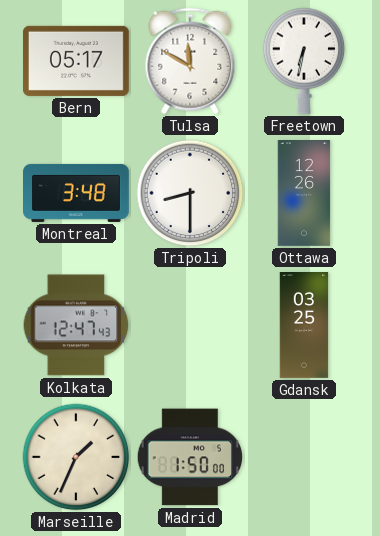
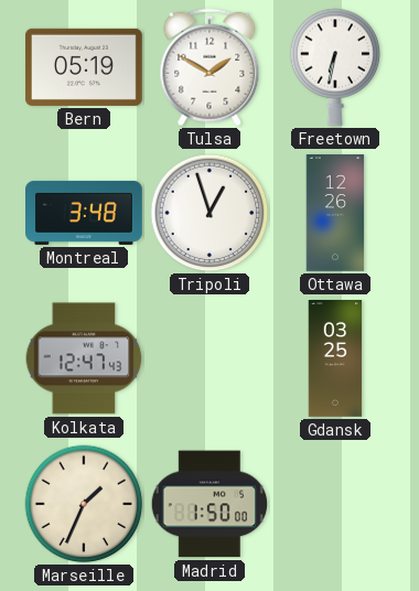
Bern: 05:17 -> 05:19 (84, 67)
Tulsa: 11:50 -> 1:50 (209, 67)
Tripoli: 8:30 -> 12:57 (209, 213)
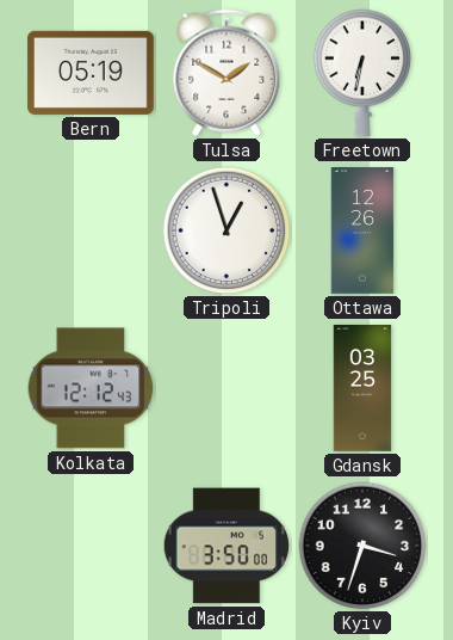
Montreal: 3:48 -> none (85, 213)
Kolkata: 12:47 -> 12:12 (91, 388)
Marseille: 1:34 -> none (84, 504)
Madrid: 1:50 -> 3:50 (225, 546)
Kyiv: none -> 3:33 (362, 546)
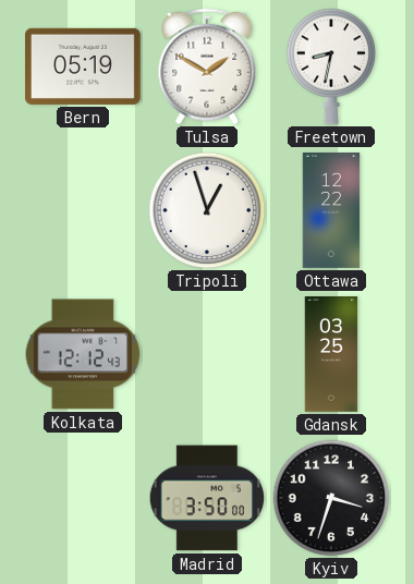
Freetown: 6:32 -> 8:32 (331, 66)
Ottawa: 12:26 -> 12:22 (331, 211)
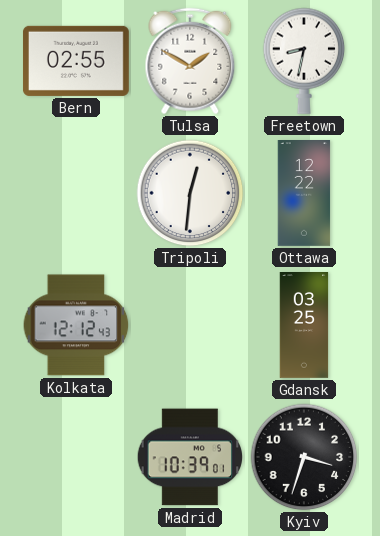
Bern: 05:19 -> 02:55 (76, 61)
Tripoli: 12:57 -> 12:31 (190, 193)
Madrid: 3:50 -> 10:39 (189, 457)
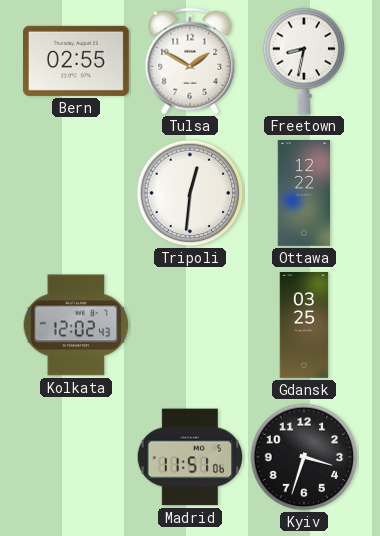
Kolkata: 12:12 -> 12:02 (76, 325)
Madrid: 10:39 -> 11:51 (189, 457)
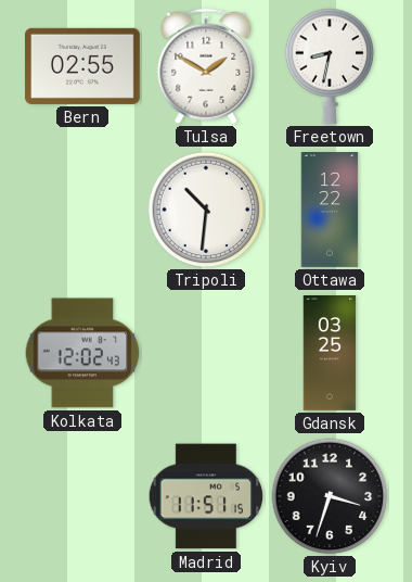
Tripoli: 12:31 -> 10:31 (206, 210)
Madrid: 11:51:06 -> 11:51:15 (205, 496)
